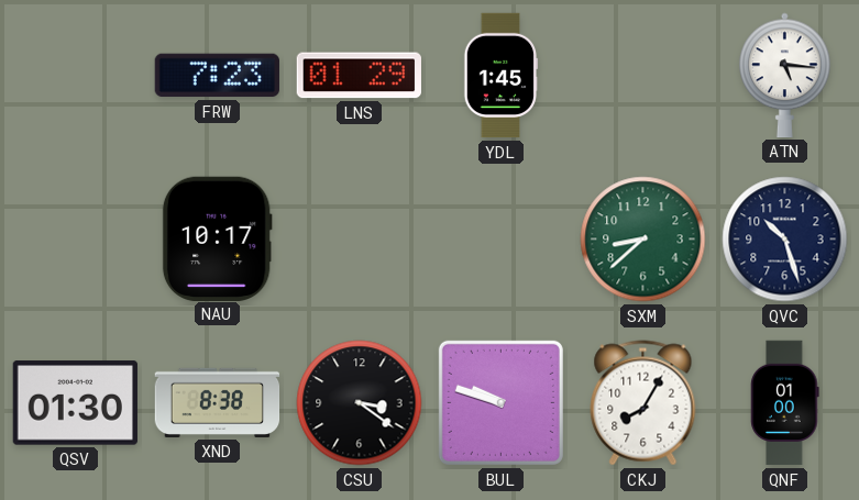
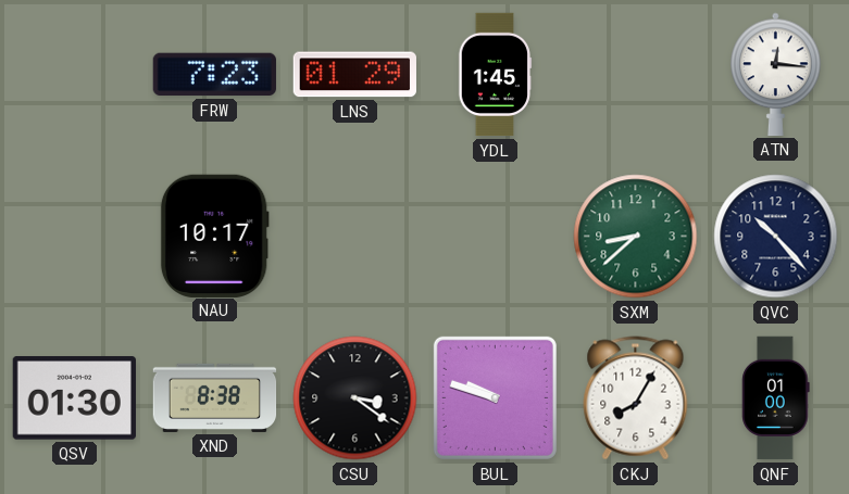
ATN: 5:16 -> 12:16 (776, 74)
QVC: 10:27 -> 10:23 (776, 237)
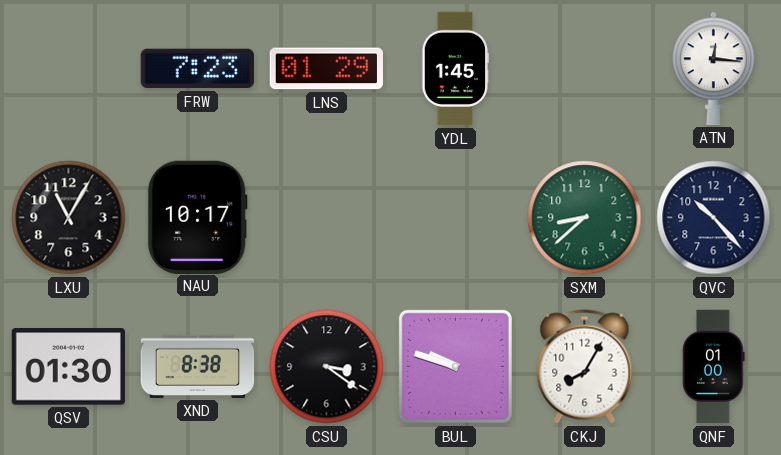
LXU: none -> 11:05 (69, 218)
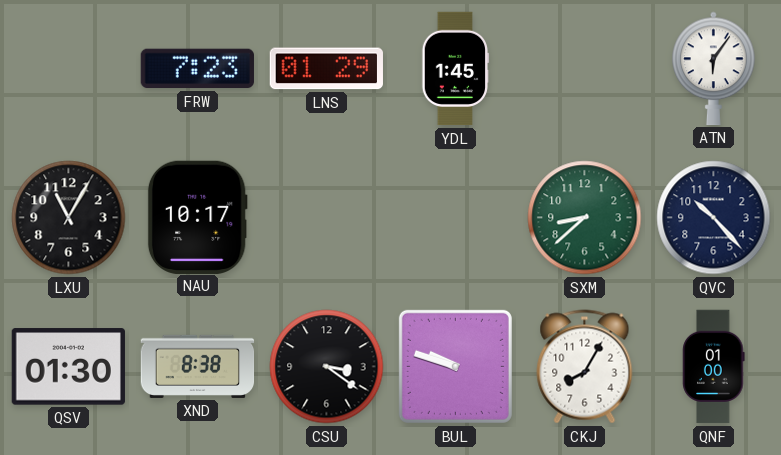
ATN: 12:16 -> 6:06 (714, 68)
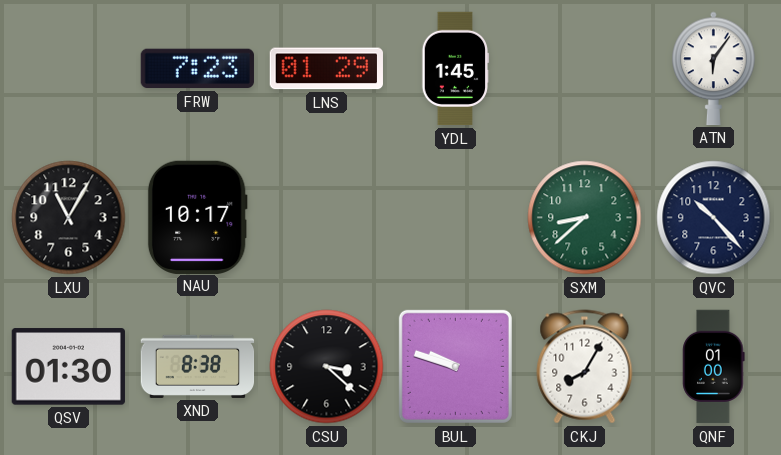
CSU: 3:21 -> 3:22 (327, 367)
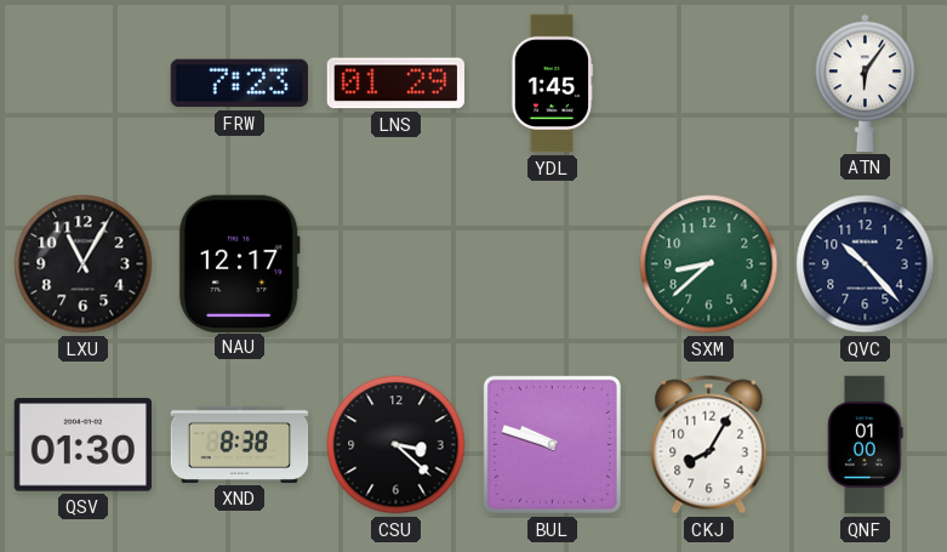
NAU: 10:17 -> 12:17 (239, 263)
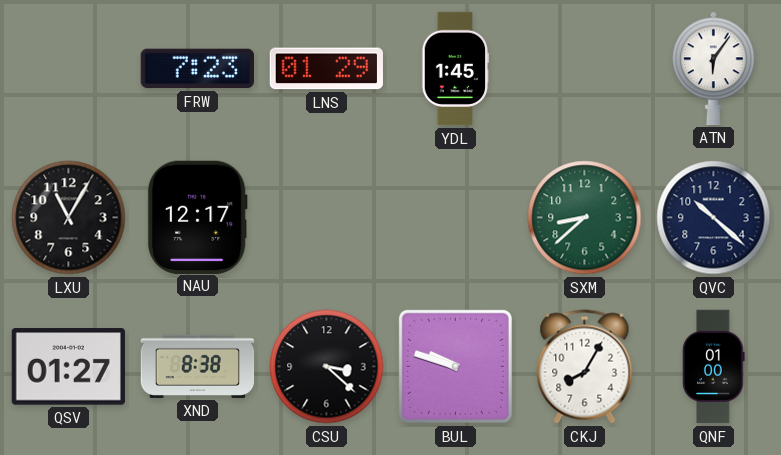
QVC: 10:23 -> 10:22 (714, 218)
QSV: 01:30 -> 01:27 (68, 367)
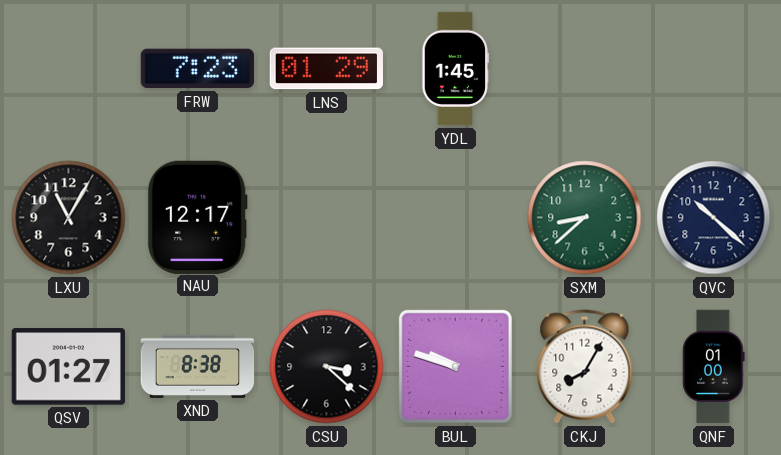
ATN: 6:06 -> none (714, 68)
